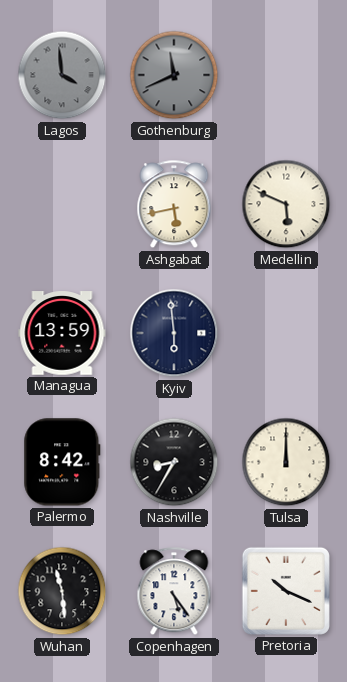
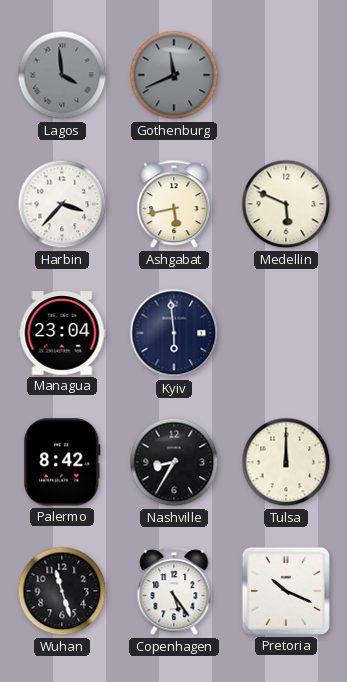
Harbin: none -> 3:37 (62, 204)
Managua: 13:59 -> 23:04 (62, 333)
Wuhan: 11:29 -> 11:27 (62, 591)
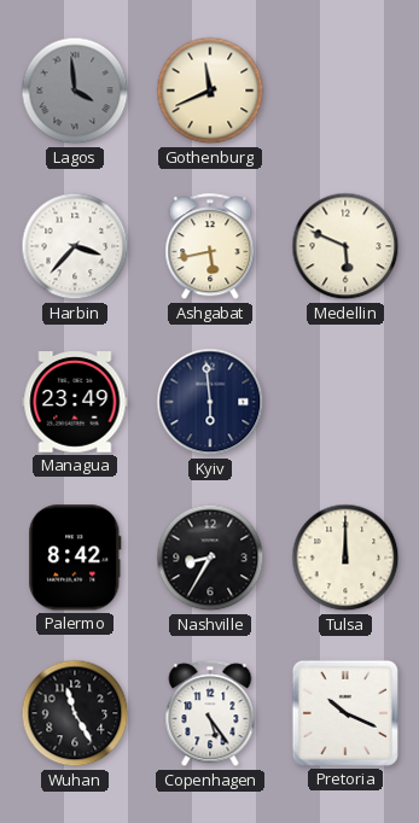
Gothenburg dial: grey -> cream (210, 91)
Managua: 23:04 -> 23:49 (75, 402)
Wuhan: 11:27 -> 11:25 (75, 713)
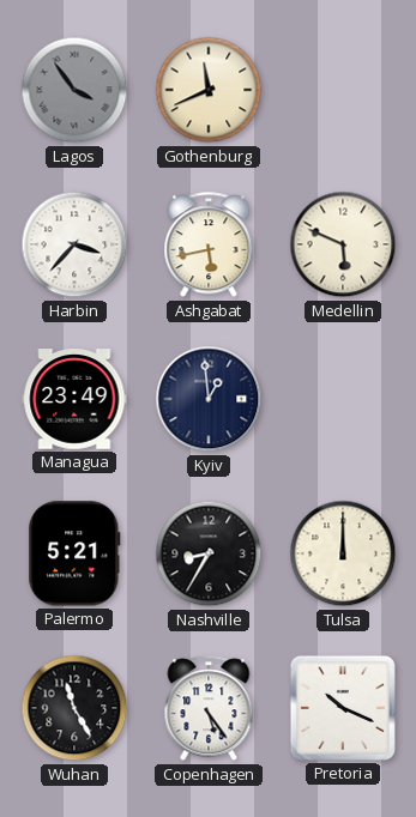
Lagos: 3:59 -> 3:54 (74, 90)
Kyiv: 5:59 -> 12:59 (209, 399)
Palermo: 8:42 -> 5:21 (74, 553)
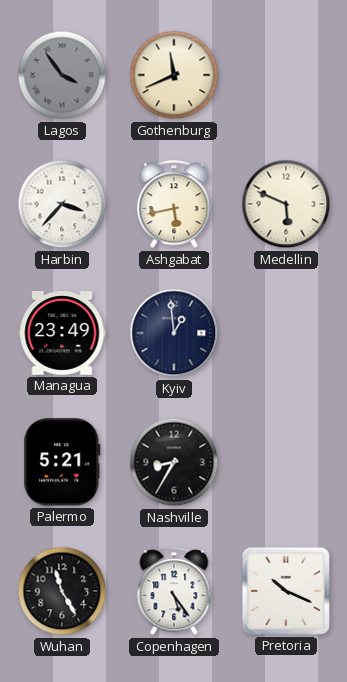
Tulsa: 12:00 -> none (343, 553)
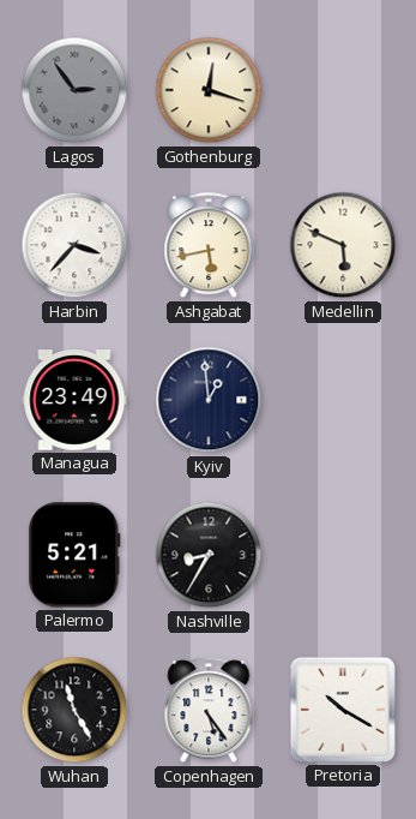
Lagos: 3:54 -> 2:54 (74, 90)
Gothenburg: 11:41 -> 12:18 (209, 90)
Pretoria: 10:19 -> 10:20 (343, 710)
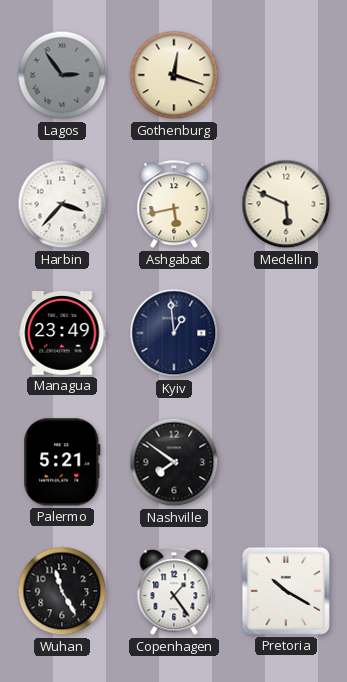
Nashville: 8:35 -> 7:51 (174, 462)
Copenhagen: 5:24 -> 1:24 (174, 592)
